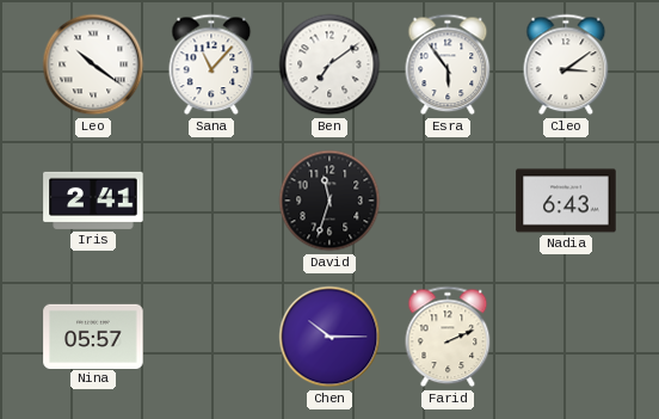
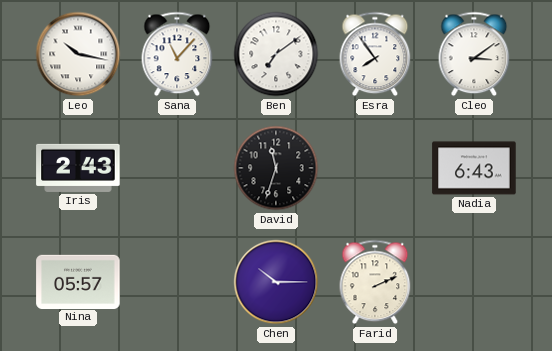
Leo: 10:21 -> 10:17 (78, 54)
Esra: 5:54 -> 7:54 (375, 54)
Iris: 2:41 -> 2:43 (78, 168)
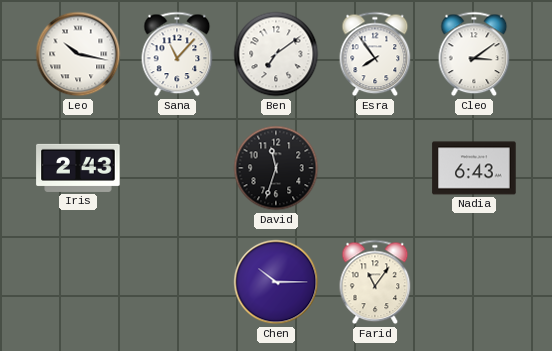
Nina: 05:57 -> none (78, 281)
Farid: 2:11 -> 11:06 (375, 282)
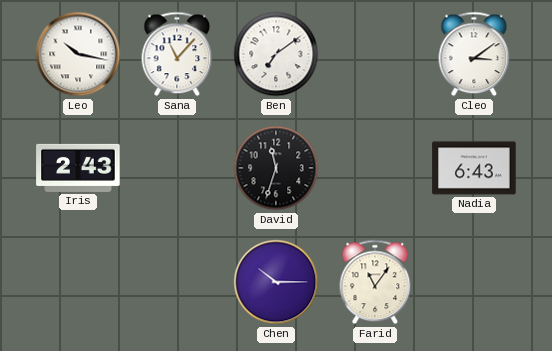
Esra: 7:54 -> none (375, 54)
